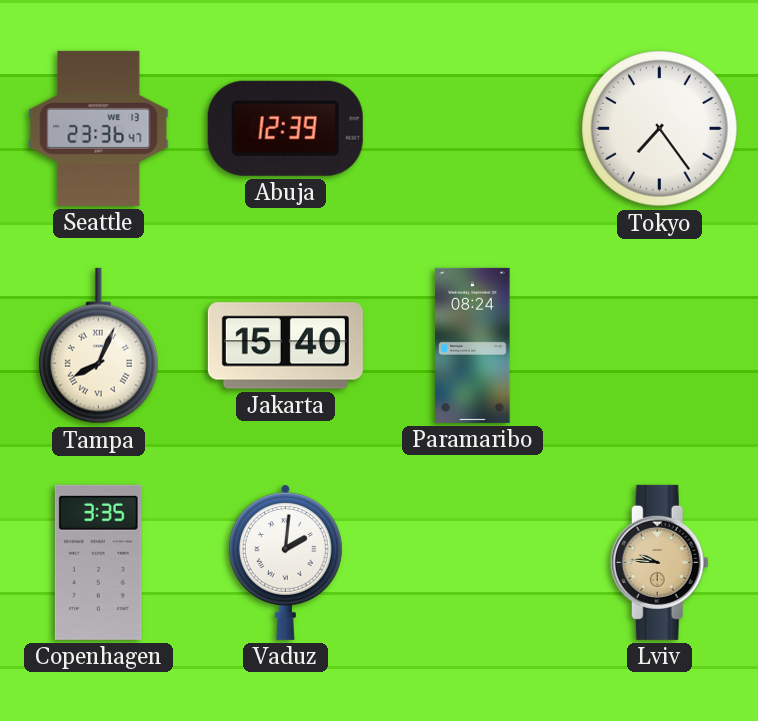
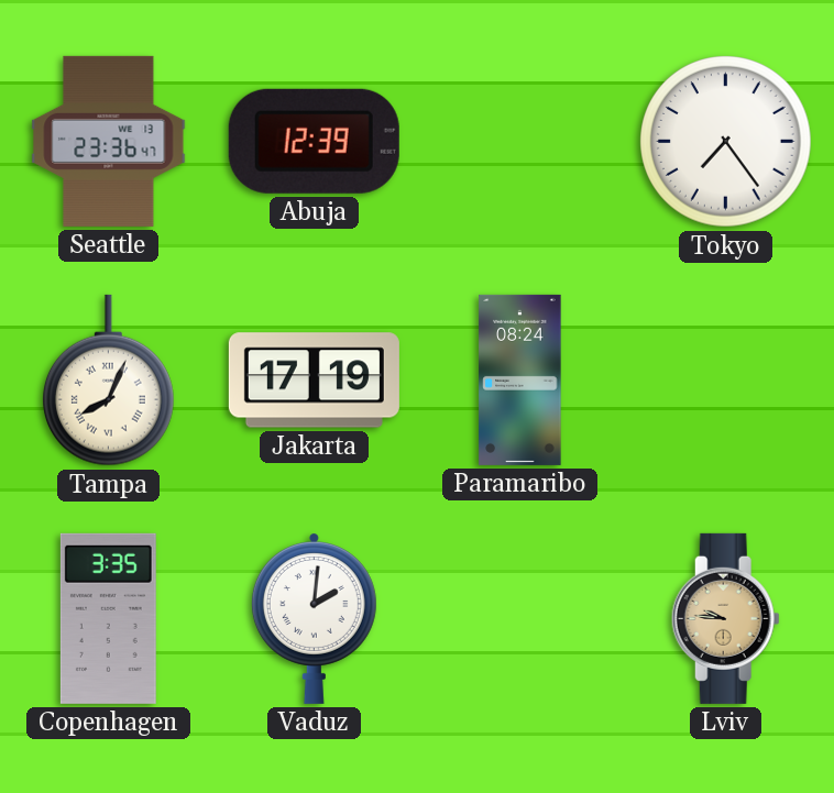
Jakarta: 15:40 -> 17:19 (314, 381)
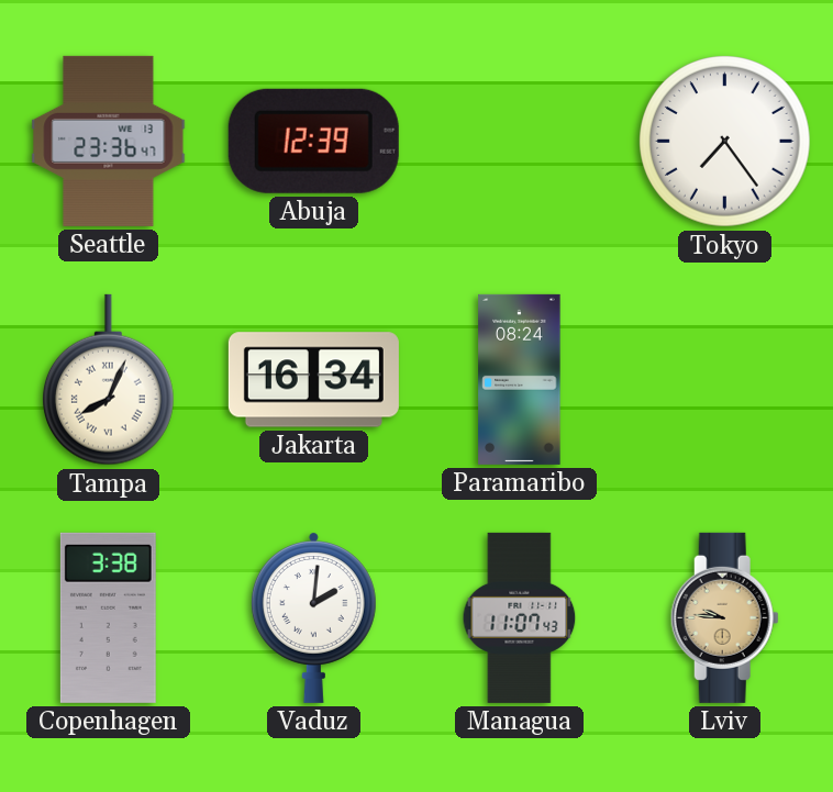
Jakarta: 17:19 -> 16:34 (313, 380)
Copenhagen: 3:35 -> 3:38 (108, 617)
Managua: none -> 11:07 (520, 617)
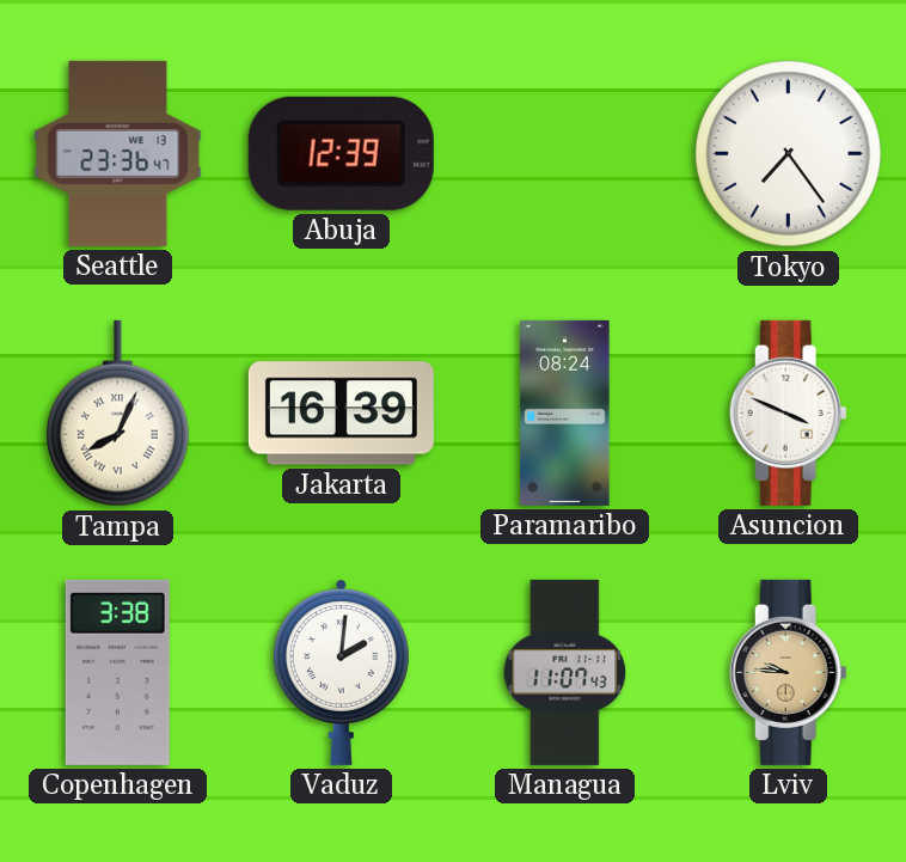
Jakarta: 16:34 -> 16:39 (341, 414)
Asuncion: none -> 3:49 (788, 412)
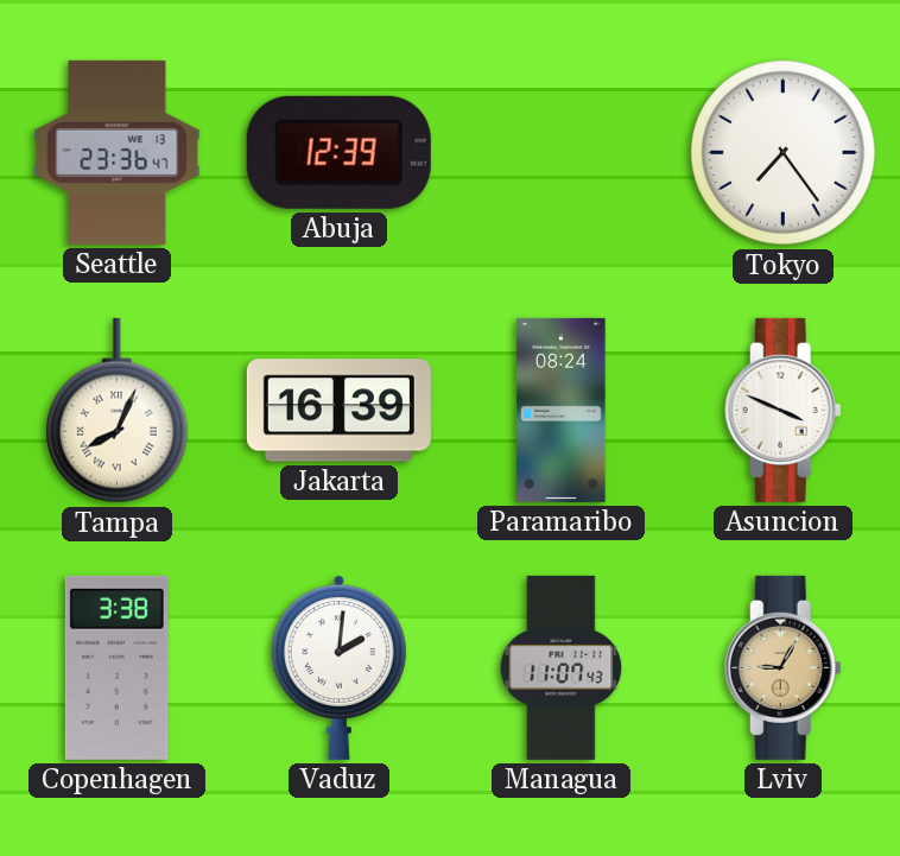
Lviv: 9:46 -> 9:05 (782, 667)
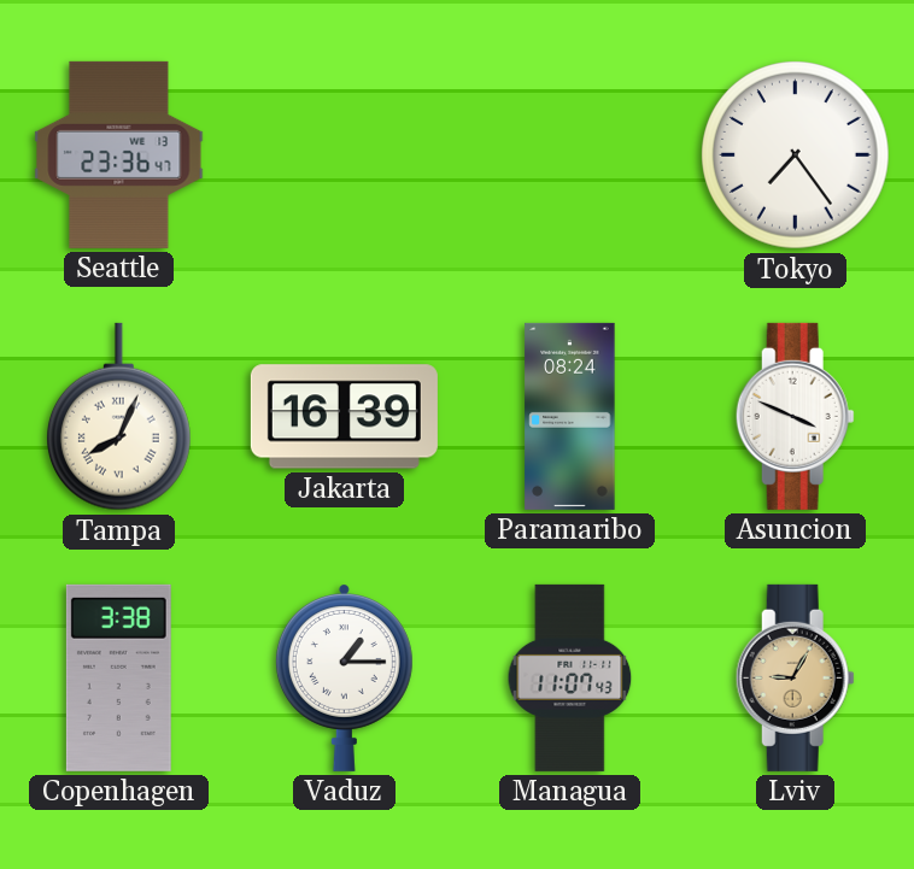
Abuja: 12:39 -> none (338, 152)
Vaduz: 2:01 -> 1:15 (344, 679)
